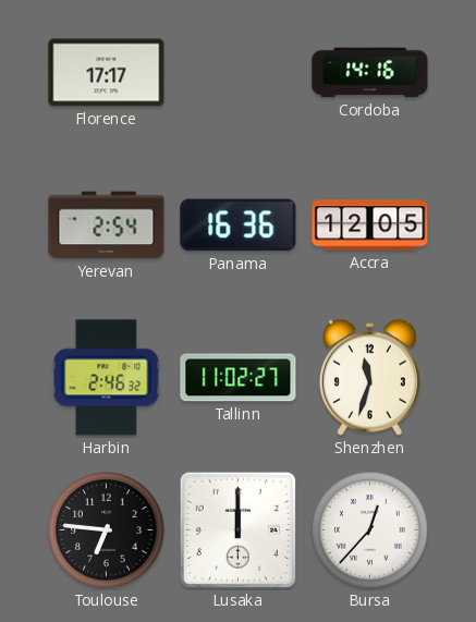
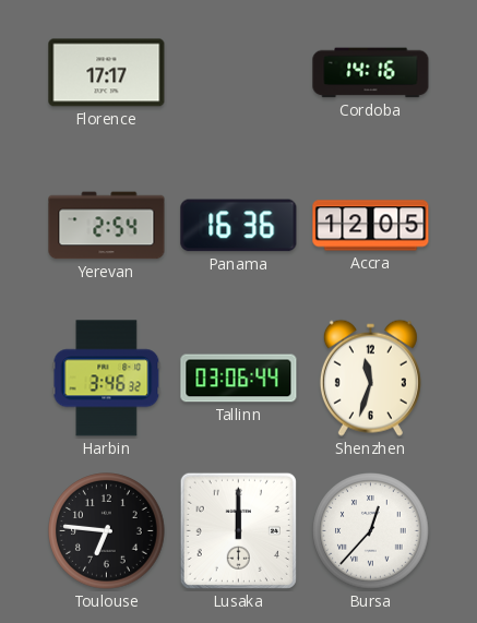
Harbin: 2:46 -> 3:46 (107, 379)
Tallinn: 11:02 -> 03:06 (239, 379)
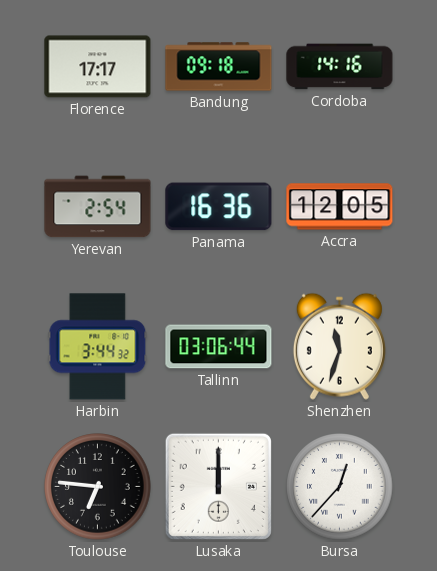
Bandung: none -> 09:18 (219, 67)
Harbin: 3:46 -> 3:44 (98, 347)
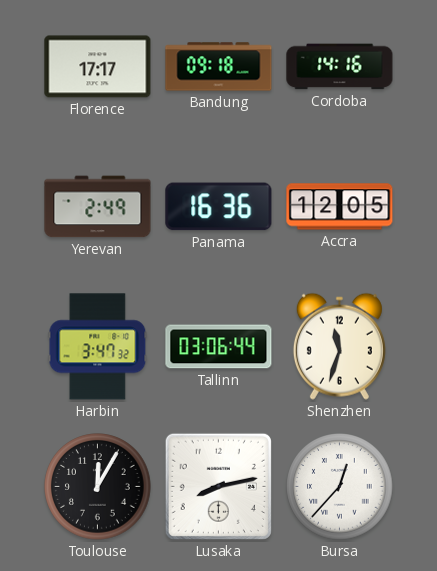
Yerevan: 2:54 -> 2:49 (98, 207)
Harbin: 3:44 -> 3:47 (98, 347)
Toulouse: 6:46 -> 12:05 (98, 487)
Lusaka: 12:00 -> 8:13 (218, 486)
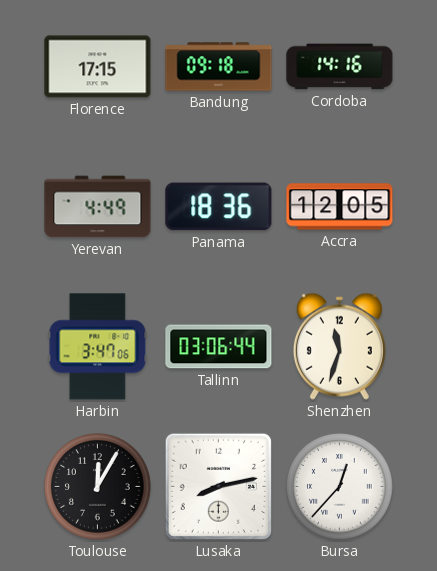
Florence: 17:17 -> 17:15 (98, 67)
Yerevan: 2:49 -> 4:49 (98, 207)
Panama: 16:36 -> 18:36 (219, 207)
Harbin: 3:47:32 -> 3:47:06 (98, 347)
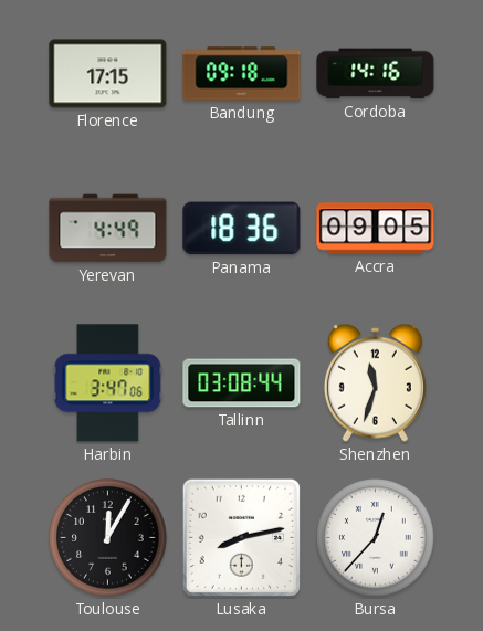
Accra: 12:05 -> 09:05 (376, 229)
Tallinn: 03:06 -> 03:08 (242, 383)
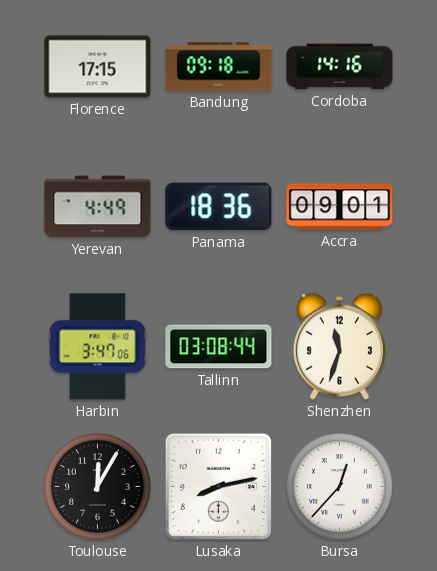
Accra: 09:05 -> 09:01 (340, 207)
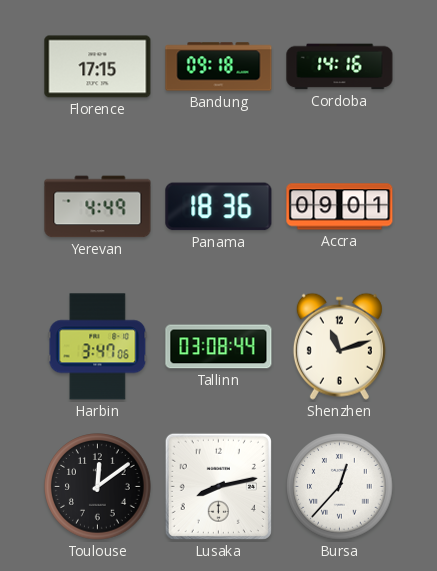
Shenzhen: 11:33 -> 11:12 (339, 346)
Toulouse: 12:05 -> 12:09 (98, 487)
